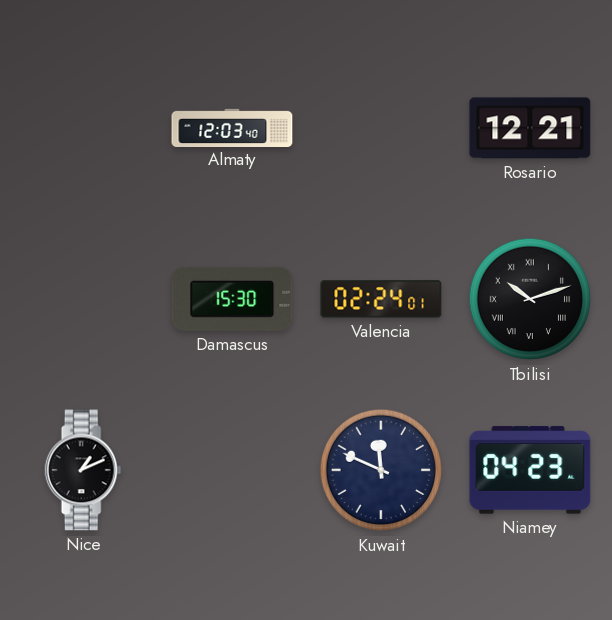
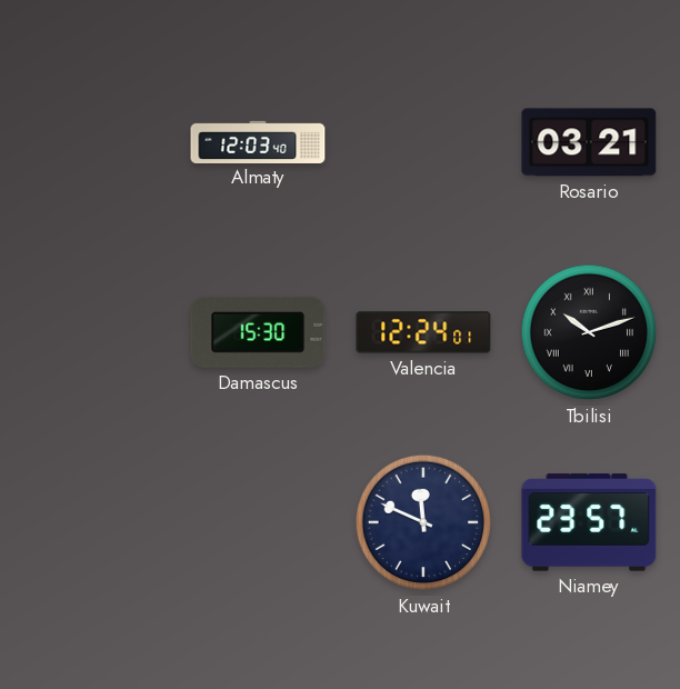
Rosario: 12:21 -> 03:21 (589, 142)
Valencia: 02:24 -> 12:24 (423, 332)
Nice: 1:11 -> none (83, 470)
Niamey: 04:23 -> 23:57 (589, 522)
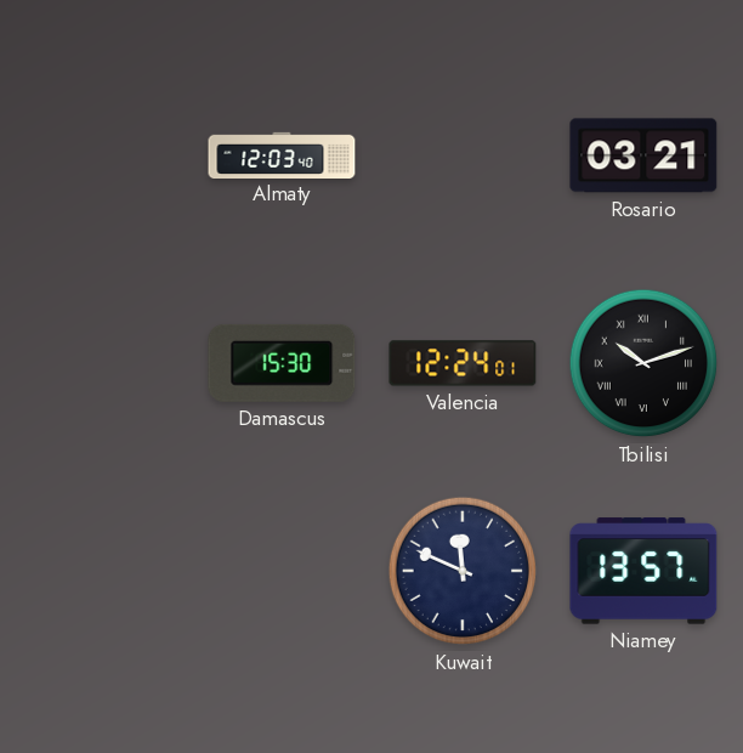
Niamey: 23:57 -> 13:57 (643, 571)
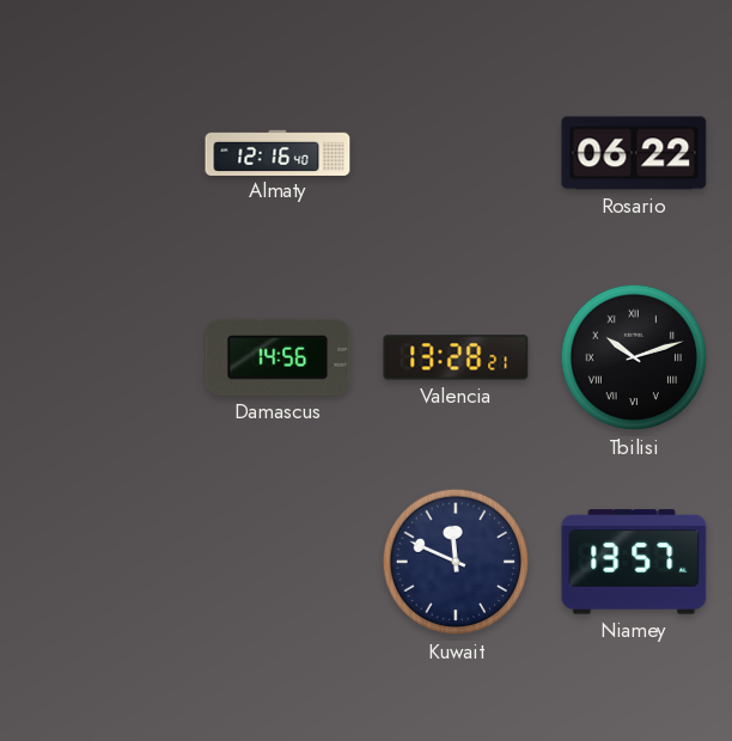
Almaty: 12:03 -> 12:16 (277, 152)
Rosario: 03:21 -> 06:22 (634, 153)
Damascus: 15:30 -> 14:56 (277, 357)
Valencia: 12:24 -> 13:28 (456, 357)
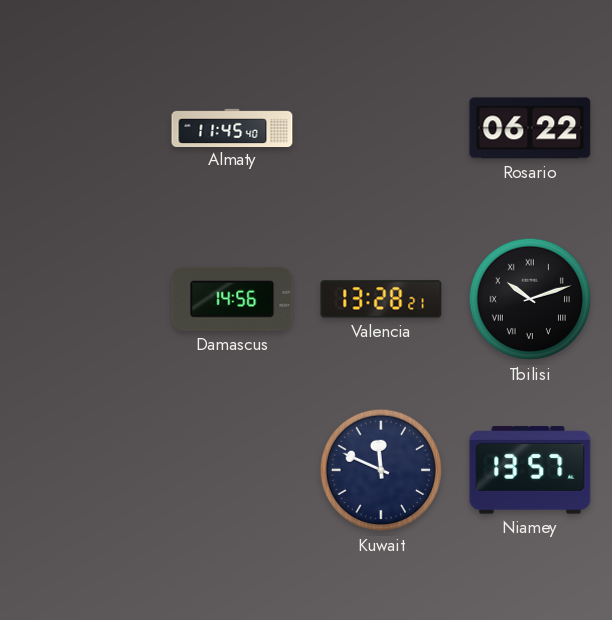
Almaty: 12:16 -> 11:45 (232, 127)
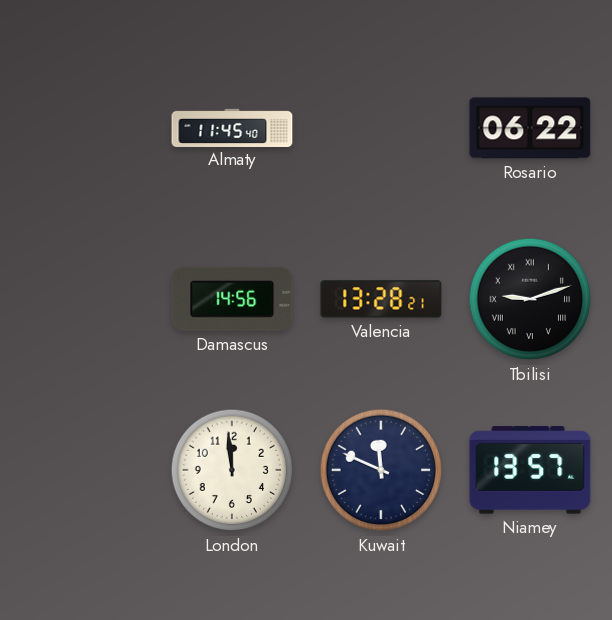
Tbilisi: 10:12 -> 9:12 (530, 299)
London: none -> 11:59 (232, 470)
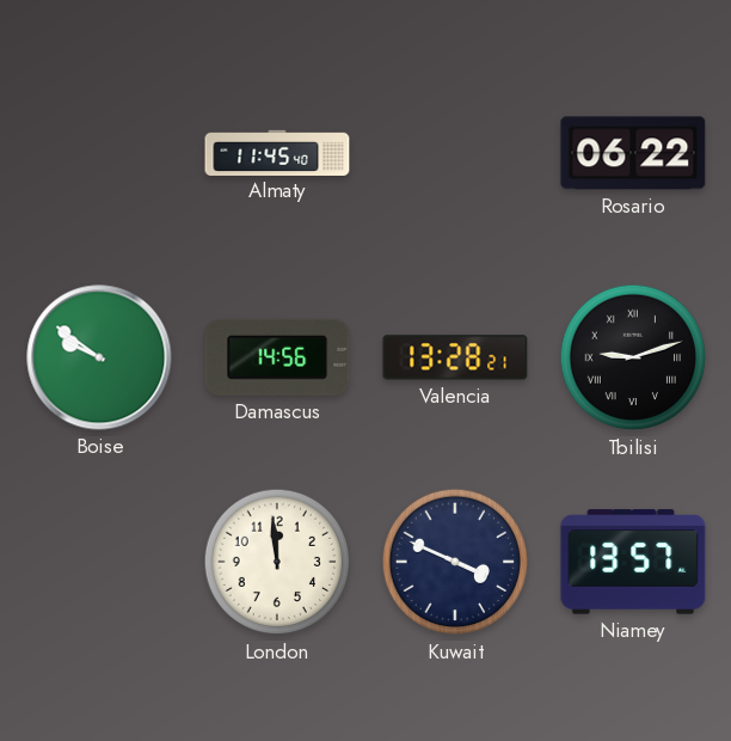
Boise: none -> 9:51 (99, 357)
Kuwait: 11:49 -> 3:49 (455, 562)
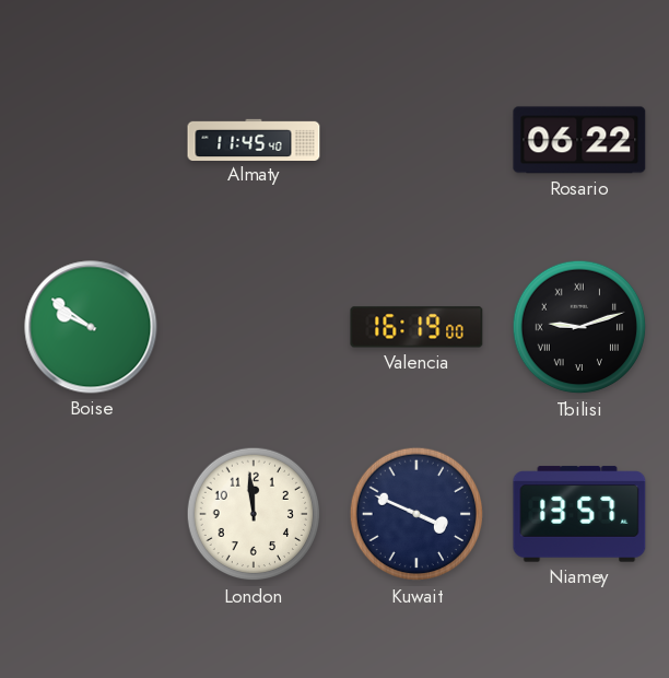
Damascus: 14:56 -> none (277, 357)
Valencia: 13:28 -> 16:19 (416, 327)
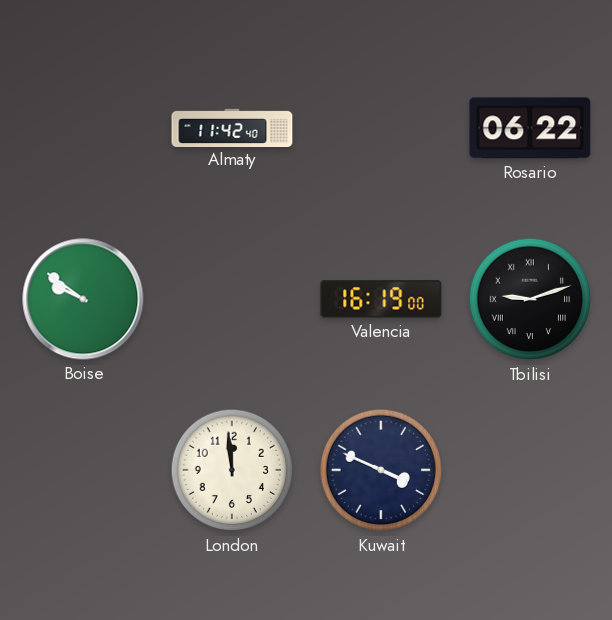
Almaty: 11:45 -> 11:42 (232, 127)
Niamey: 13:57 -> none (579, 514)
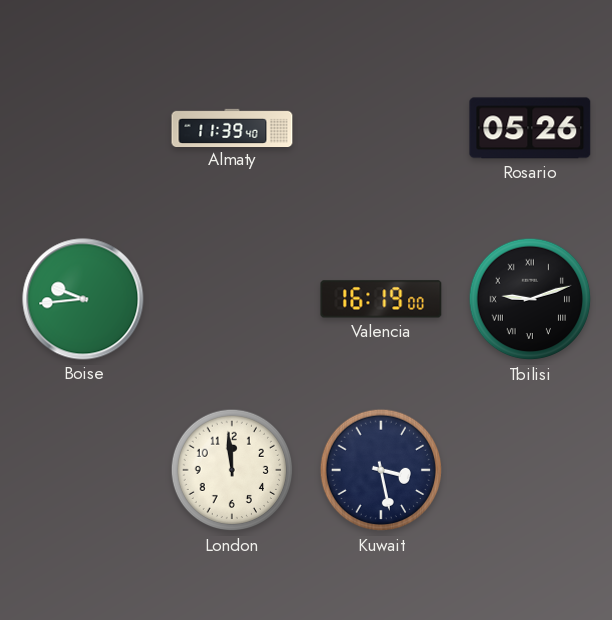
Almaty: 11:42 -> 11:39 (232, 127)
Rosario: 06:22 -> 05:26 (530, 128)
Boise: 9:51 -> 9:44 (83, 299)
Kuwait: 3:49 -> 3:28 (381, 470)
